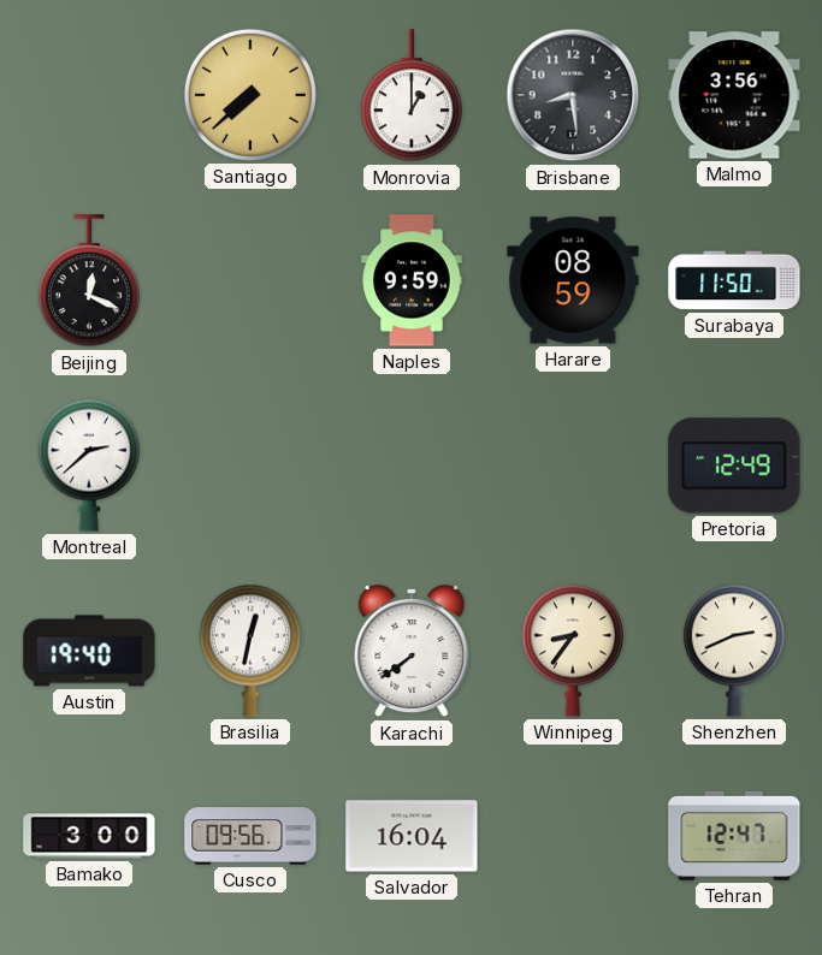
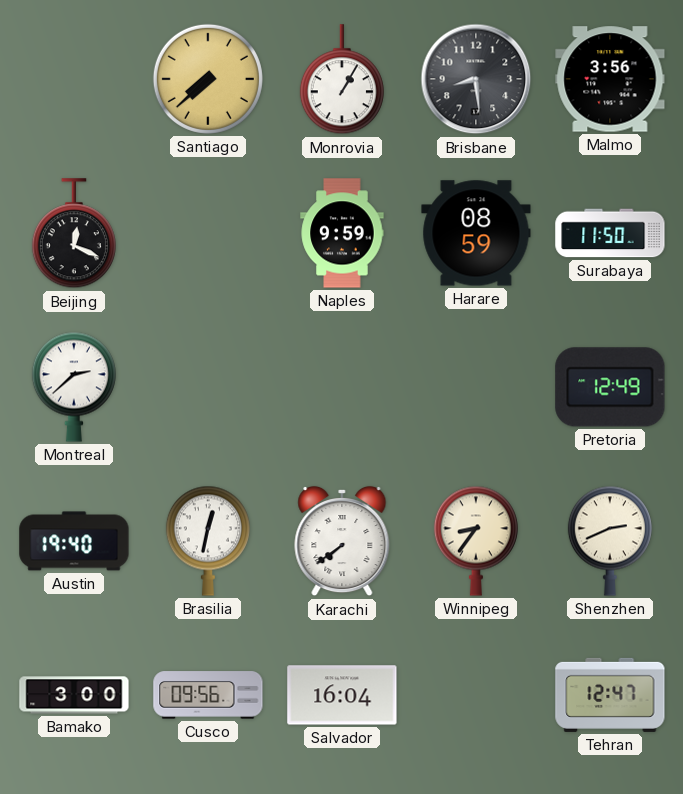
Monrovia: 1:00 -> 1:05 (342, 80)
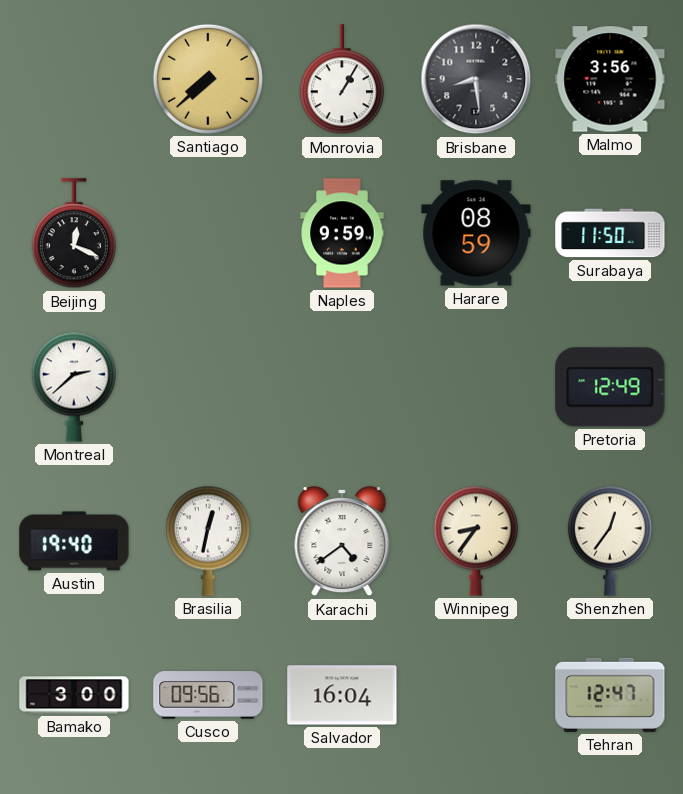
Karachi: 7:39 -> 4:39 (342, 541)
Shenzhen: 2:41 -> 12:36 (610, 541)
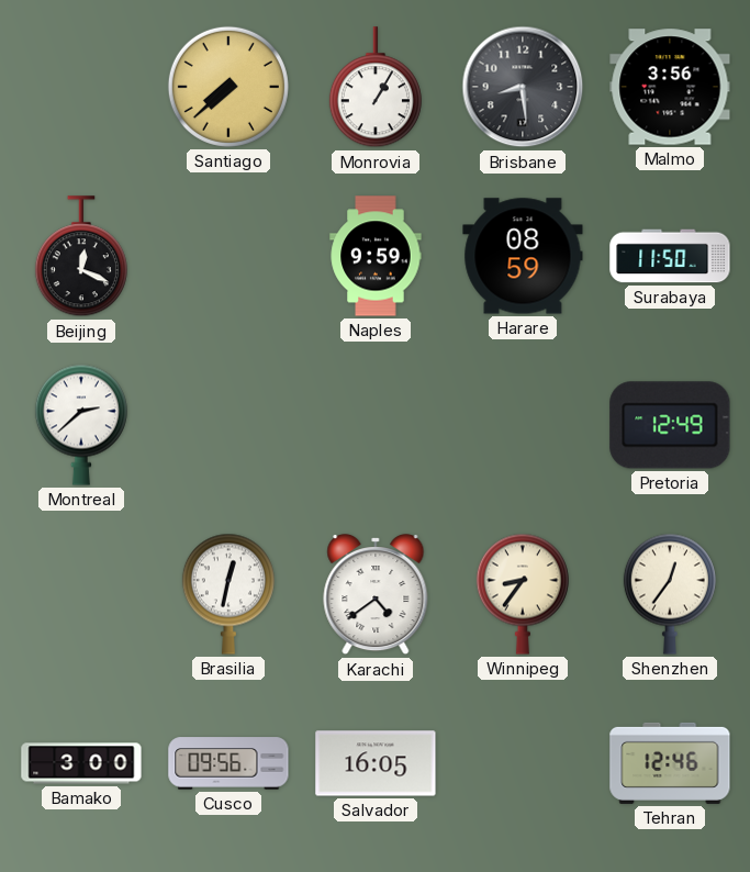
Austin: 19:40 -> none (74, 541)
Salvador: 16:04 -> 16:05 (376, 763)
Tehran: 12:47 -> 12:46 (670, 763)
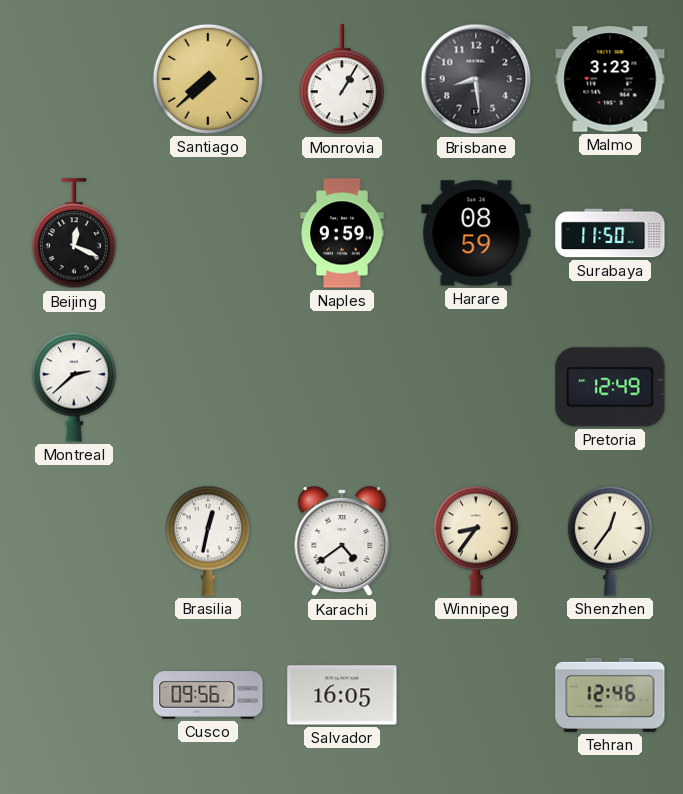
Malmo: 3:56 -> 3:23 (610, 79)
Bamako: 3:00 -> none (81, 763)
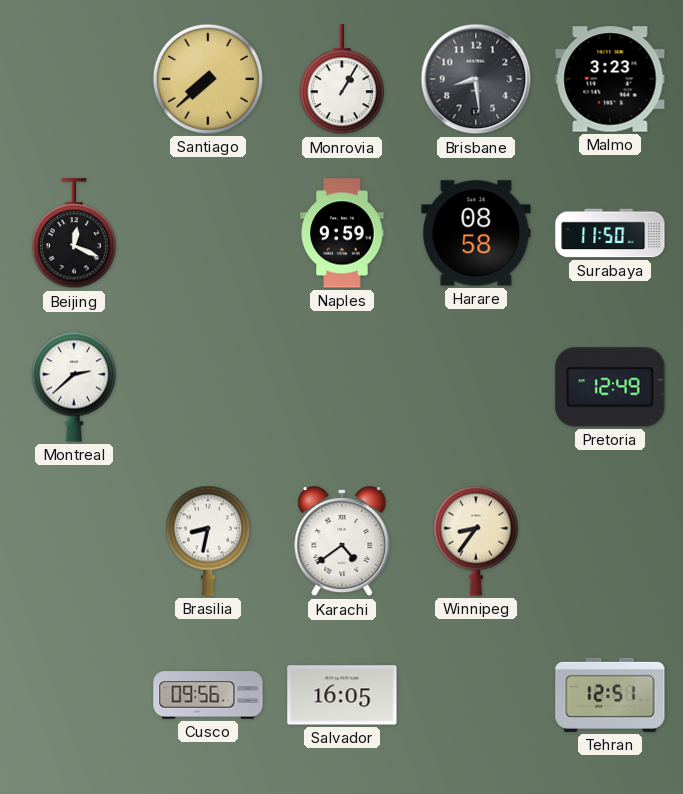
Harare: 08:59 -> 08:58 (476, 233)
Brasilia: 12:32 -> 8:32 (208, 541)
Shenzhen: 12:36 -> none (610, 541)
Tehran: 12:46 -> 12:51 (610, 695)
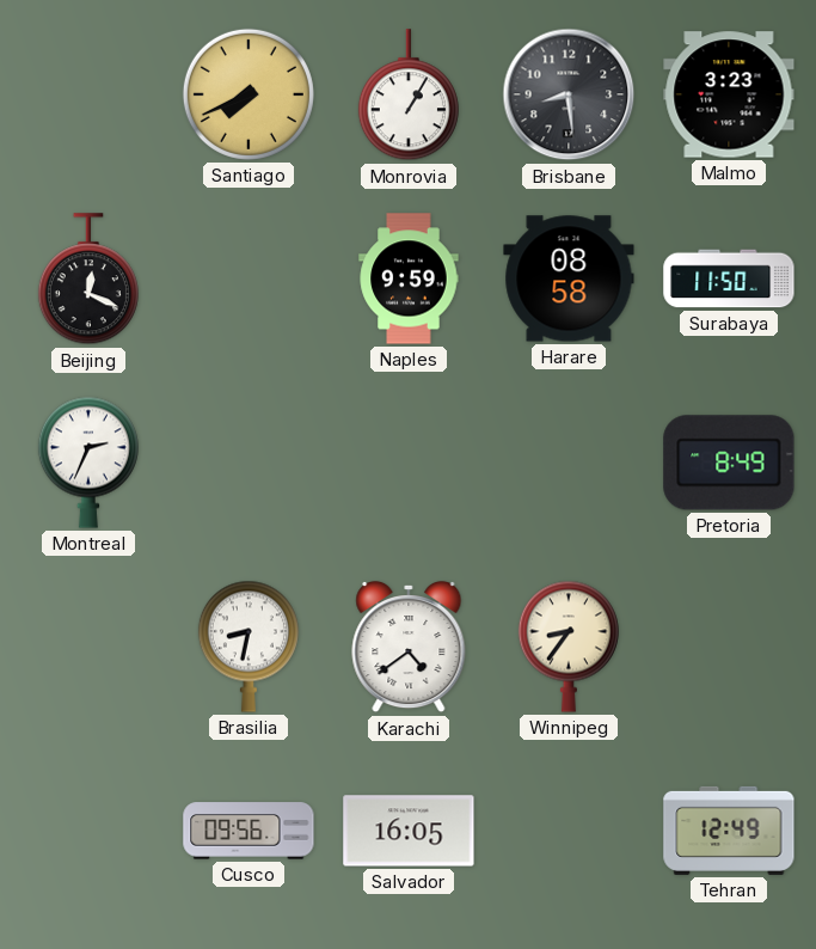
Santiago: 7:38 -> 7:41 (249, 94)
Montreal: 2:38 -> 2:34 (88, 463)
Pretoria: 12:49 -> 8:49 (729, 463)
Tehran: 12:51 -> 12:49 (729, 831)
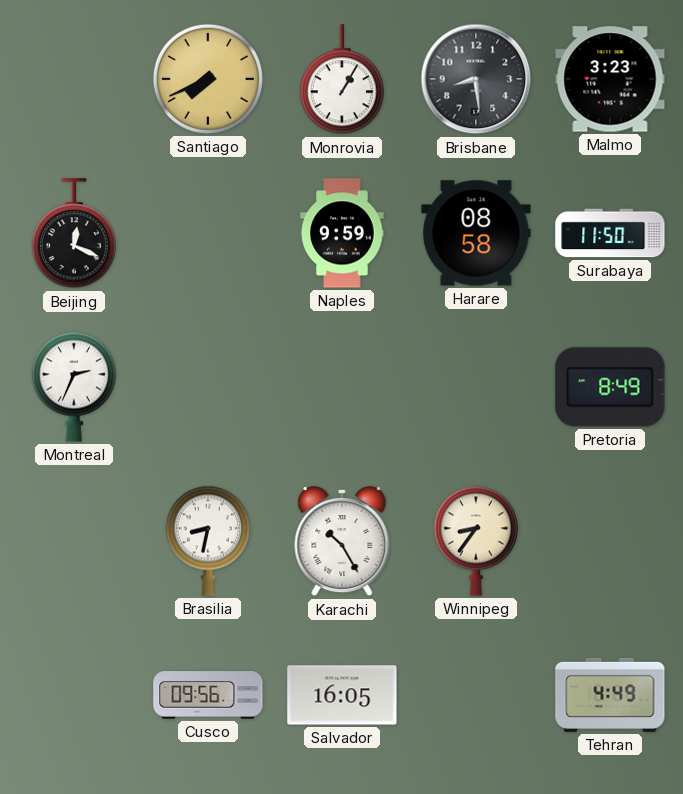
Karachi: 4:39 -> 10:25 (342, 541)
Tehran: 12:49 -> 4:49 (610, 695)
